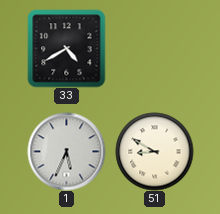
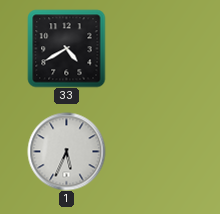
51: 8:50 -> none (154, 151)
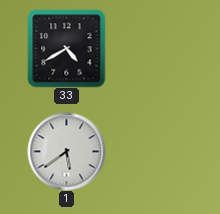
1: 5:34 -> 5:39 (66, 151)
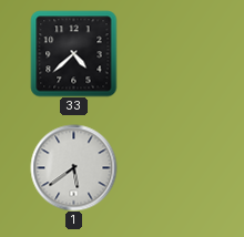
33: 4:40 -> 4:38 (73, 53)
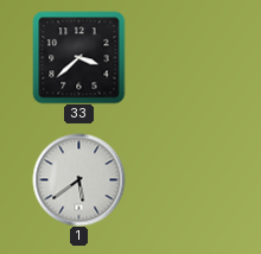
33: 4:38 -> 3:38 (78, 57)
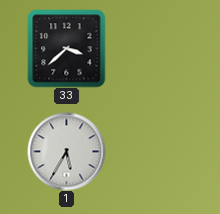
1: 5:39 -> 5:35 (66, 151)
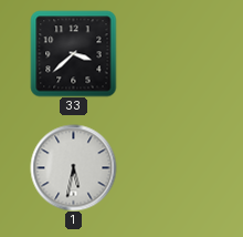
1: 5:35 -> 5:32 (73, 167)
